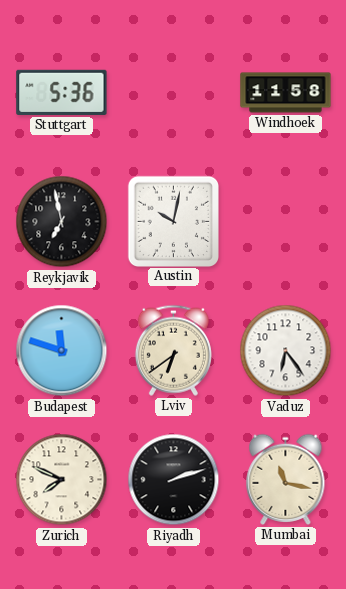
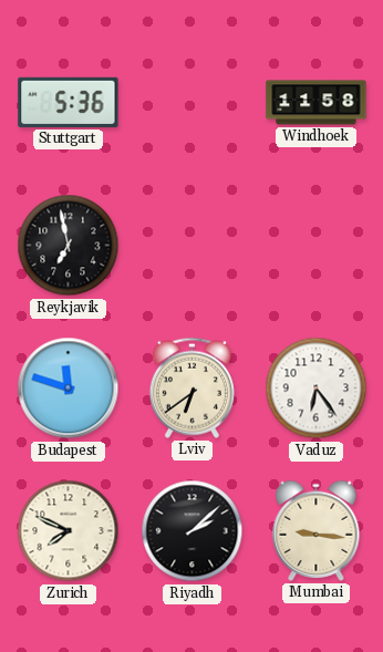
Austin: 10:02 -> none (173, 221)
Riyadh: 2:12 -> 2:08 (193, 531)
Mumbai: 11:17 -> 9:16 (317, 530)
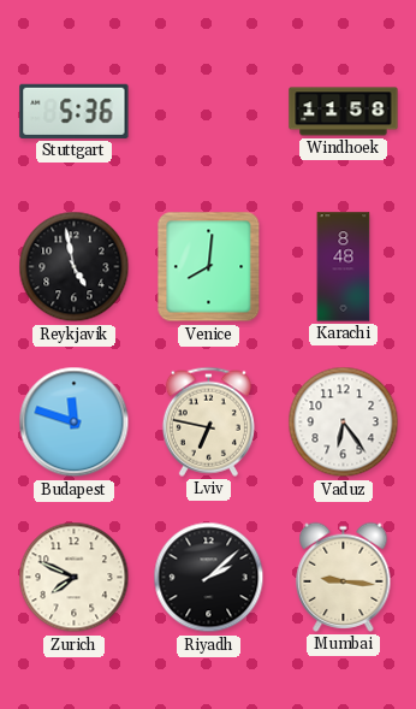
Reykjavik: 6:58 -> 4:58 (75, 267)
Venice: none -> 8:01 (209, 267)
Karachi: none -> 8:48 (344, 267)
Lviv: 6:39 -> 6:47 (208, 421)
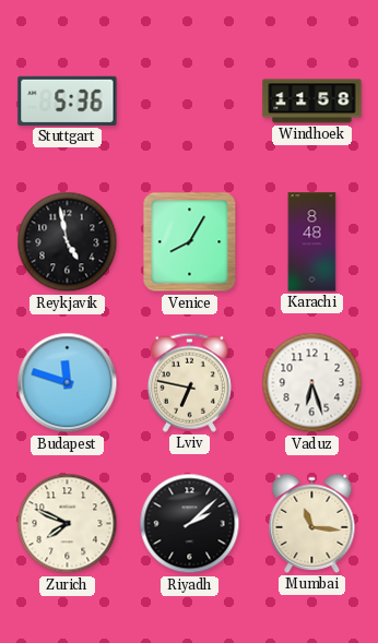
Venice: 8:01 -> 8:05 (190, 242)
Vaduz: 6:24 -> 6:27 (312, 383)
Mumbai: 9:16 -> 11:16 (312, 523)
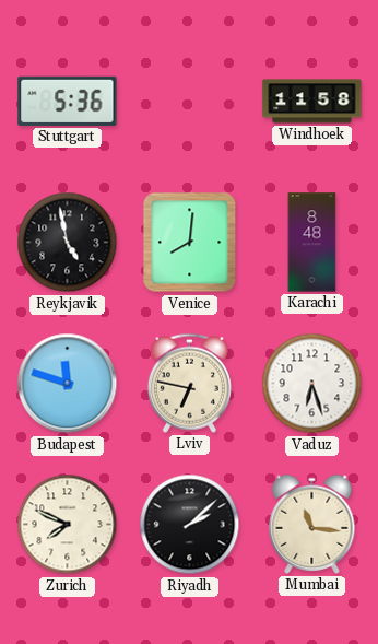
Venice: 8:05 -> 8:01 (190, 243)
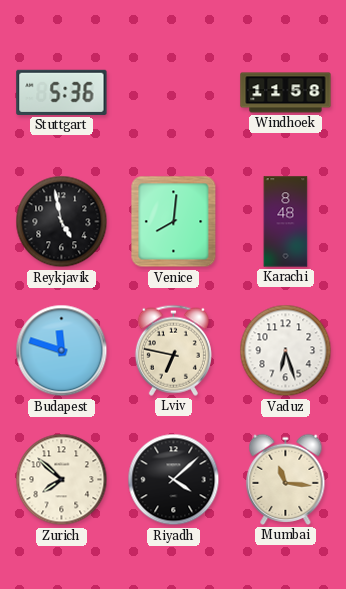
Zurich: 7:49 -> 7:52 (62, 480)
Riyadh: 2:08 -> 4:08 (174, 480)
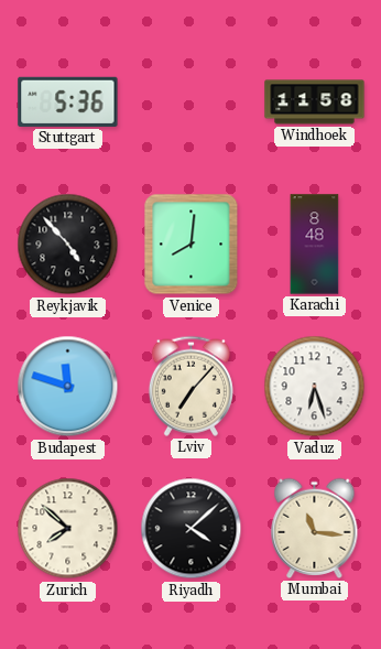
Reykjavik: 4:58 -> 4:53 (68, 245)
Lviv: 6:47 -> 7:07 (190, 386)
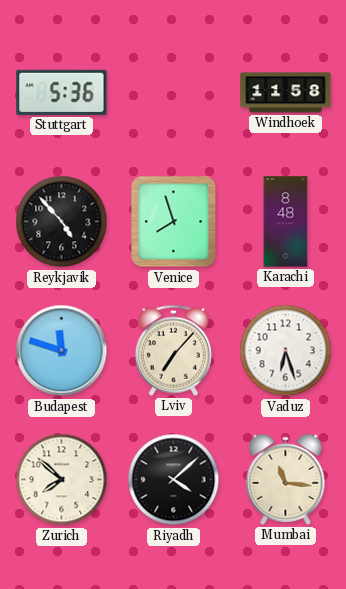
Venice: 8:01 -> 7:57 (174, 222)
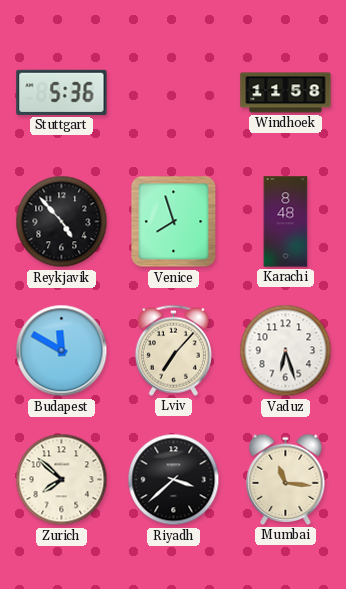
Budapest: 11:48 -> 11:50 (62, 351)
Riyadh: 4:08 -> 3:38 (174, 480)
